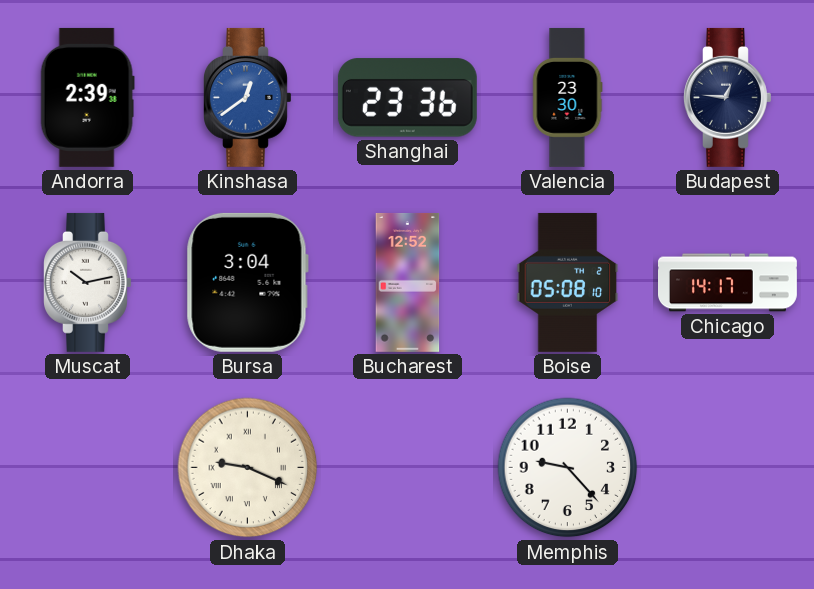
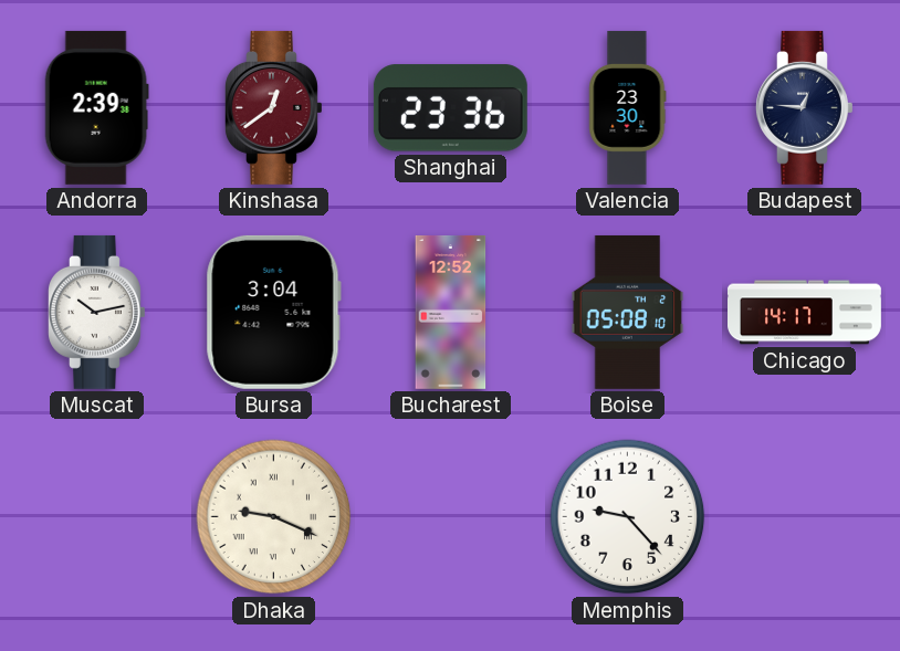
Kinshasa dial: blue -> burgundy (274, 107)
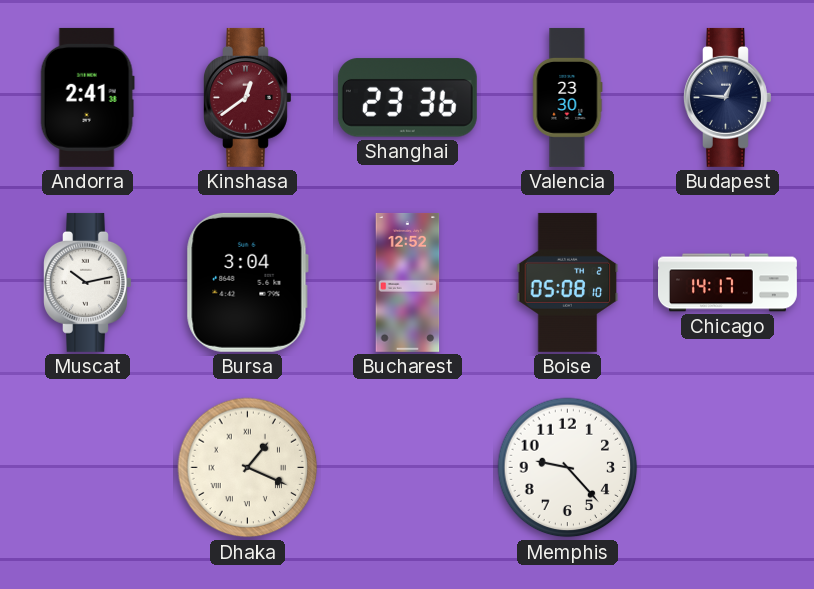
Andorra: 2:39 -> 2:41 (87, 97)
Dhaka: 9:19 -> 1:19 (248, 468)
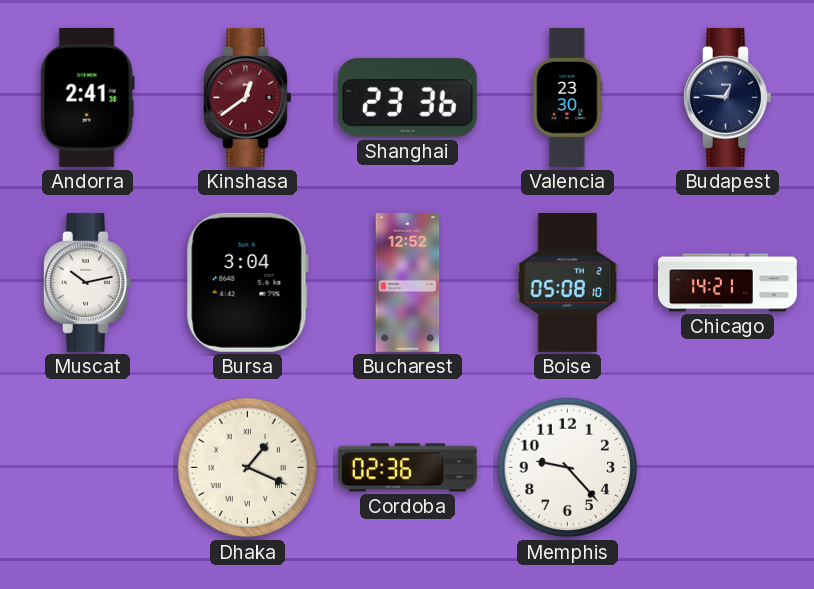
Chicago: 14:17 -> 14:21 (728, 283)
Cordoba: none -> 02:36 (407, 468)
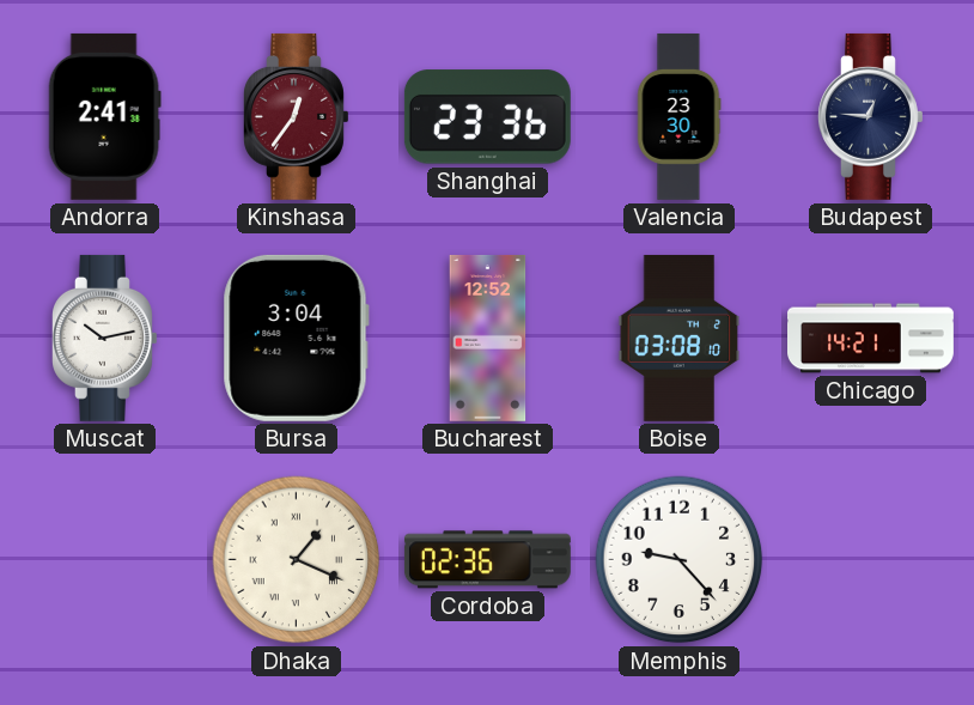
Kinshasa: 12:39 -> 12:36 (297, 116)
Boise: 05:08 -> 03:08 (680, 338)
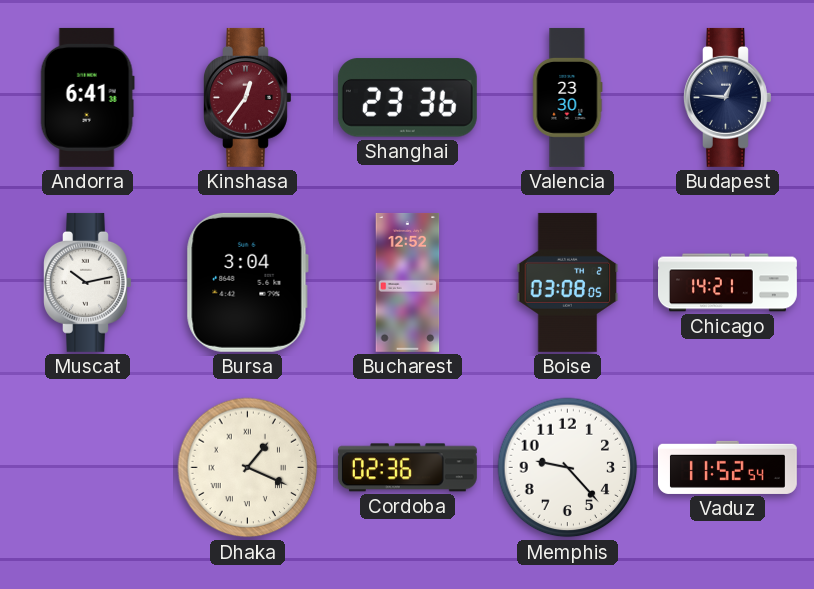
Andorra: 2:41 -> 6:41 (87, 97)
Boise: 03:08:10 -> 03:08:05 (568, 282)
Vaduz: none -> 11:52 (727, 467)
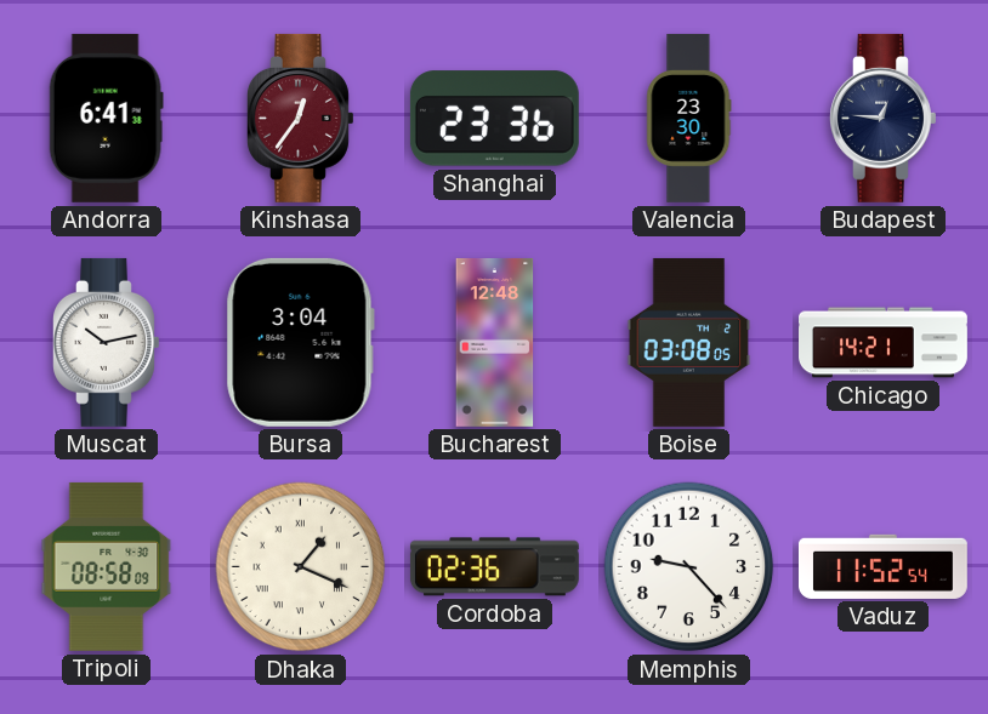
Bucharest: 12:52 -> 12:48 (495, 342)
Tripoli: none -> 08:58 (107, 566)
